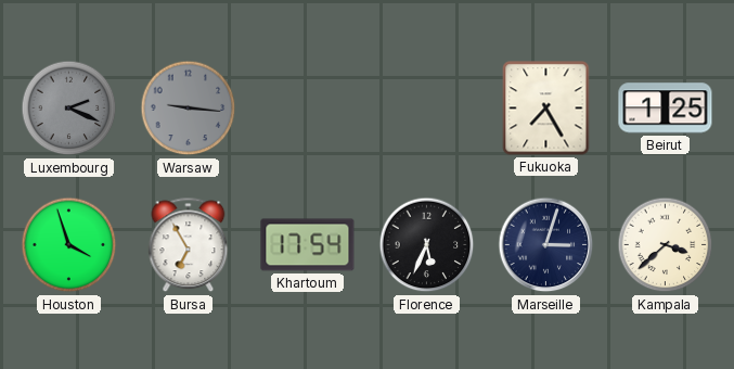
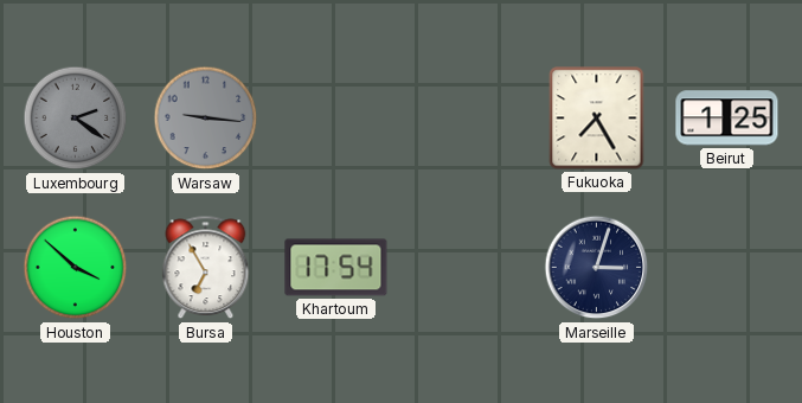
Luxembourg: 2:19 -> 2:21 (76, 119)
Houston: 3:57 -> 3:52 (76, 268)
Florence: 5:34 -> none (427, 245)
Kampala: 3:38 -> none (666, 245)
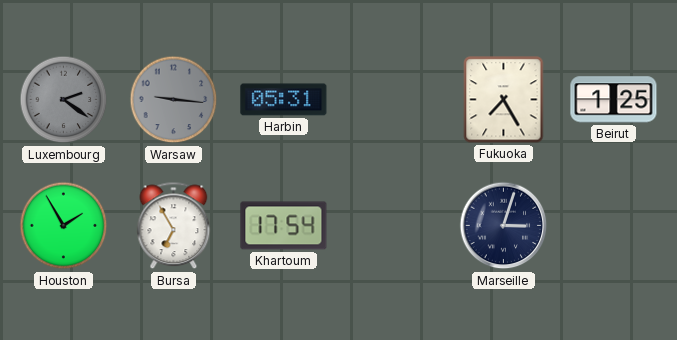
Harbin: none -> 05:31 (284, 100)
Houston: 3:52 -> 1:55 (64, 226)
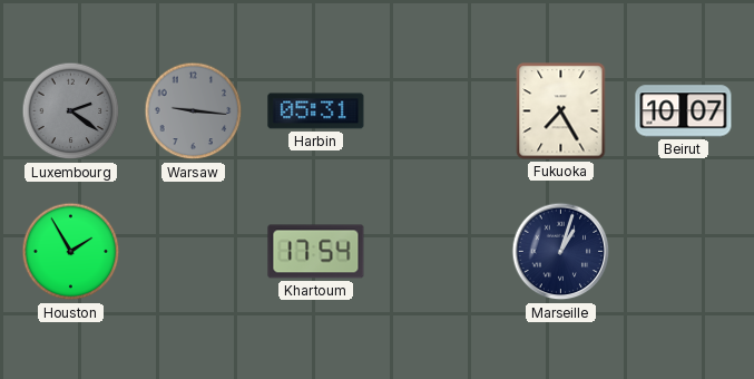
Beirut: 1:25 -> 10:07 (684, 111)
Bursa: 6:55 -> none (174, 226)
Marseille: 3:03 -> 1:03 (561, 252)
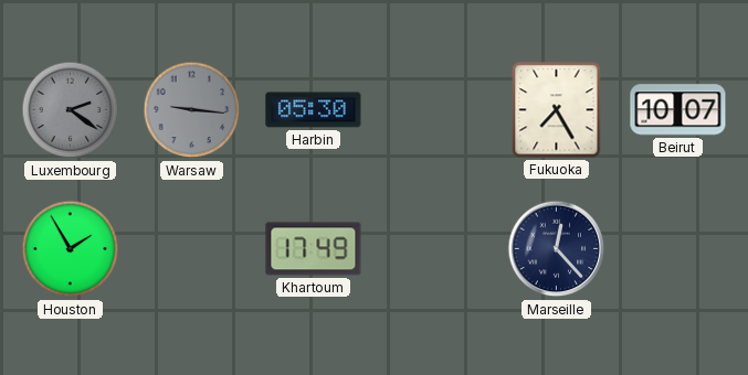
Harbin: 05:31 -> 05:30 (314, 110)
Khartoum: 17:54 -> 17:49 (314, 249)
Marseille: 1:03 -> 12:23 (557, 249)
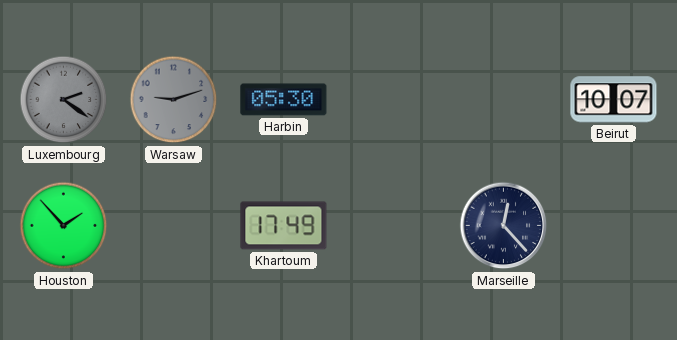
Warsaw: 9:16 -> 9:12 (174, 100)
Fukuoka: 7:25 -> none (557, 110)
Houston: 1:55 -> 1:53 (64, 226)
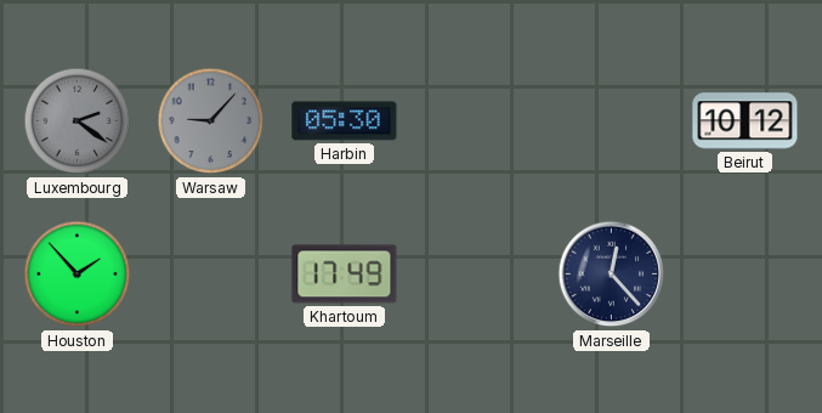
Warsaw: 9:12 -> 9:07 (211, 121)
Beirut: 10:07 -> 10:12 (746, 121)
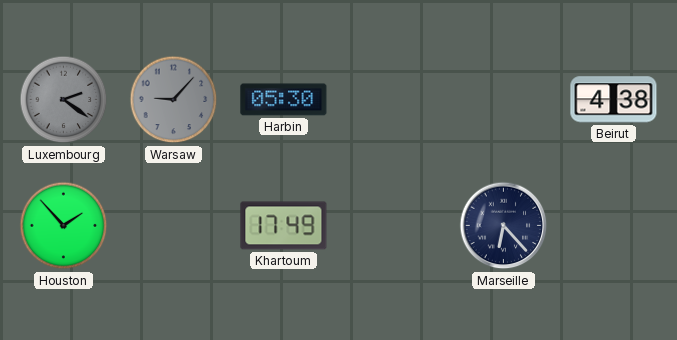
Beirut: 10:12 -> 4:38 (614, 100)
Marseille: 12:23 -> 6:23 (504, 226)
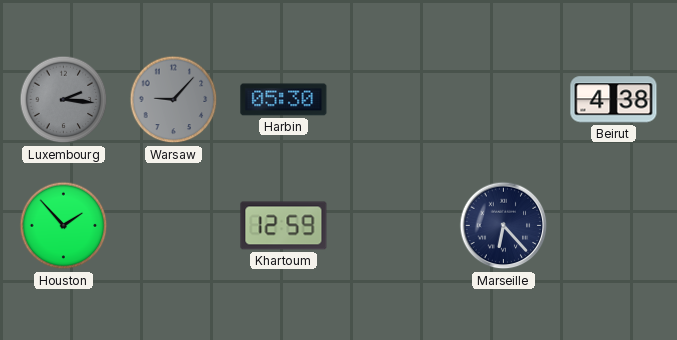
Luxembourg: 2:21 -> 2:16 (64, 100)
Khartoum: 17:49 -> 12:59 (284, 226)
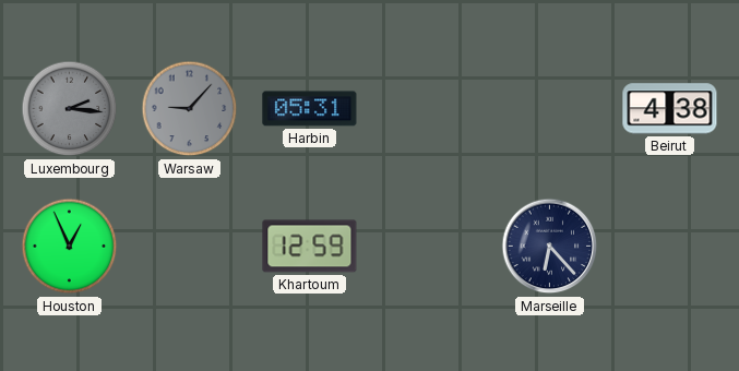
Harbin: 05:30 -> 05:31 (310, 109)
Houston: 1:53 -> 12:56 (70, 247)
